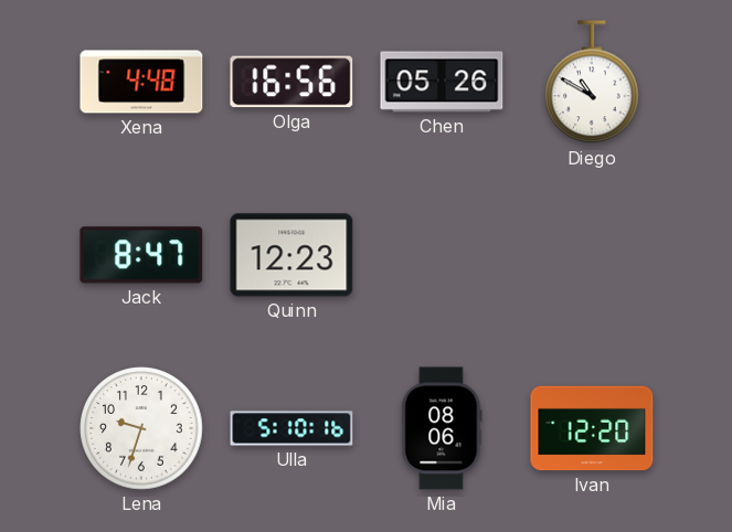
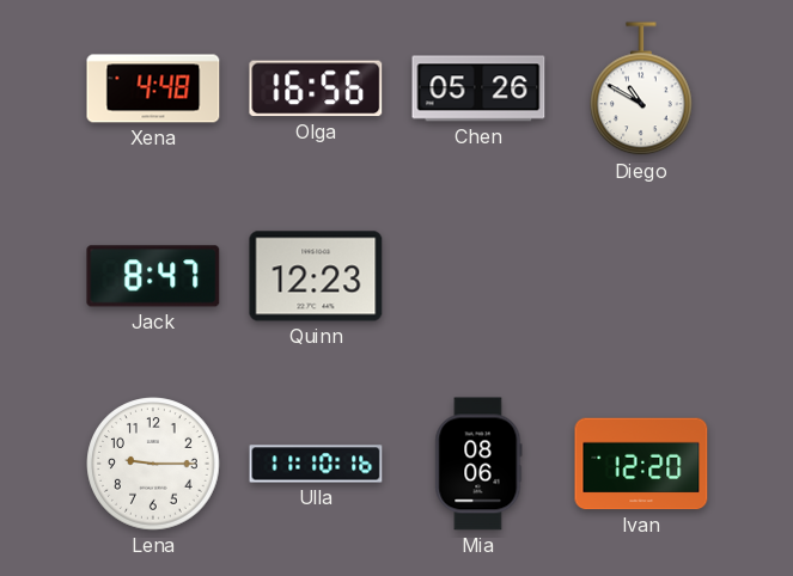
Lena: 9:33 -> 9:15 (153, 464)
Ulla: 5:10 -> 11:10 (316, 464)
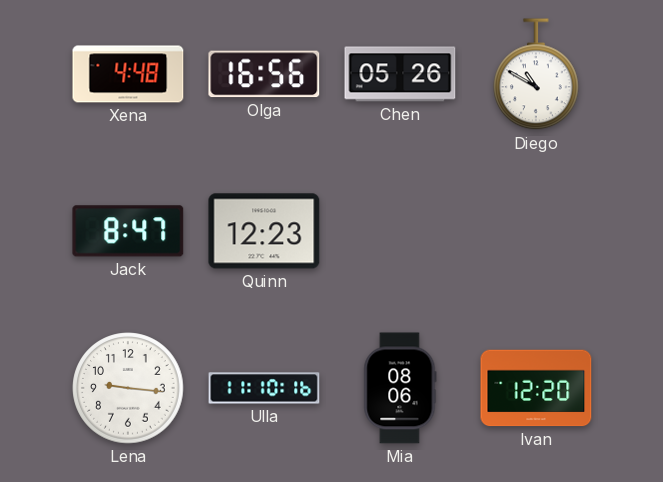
Lena: 9:15 -> 9:16 (128, 388)
